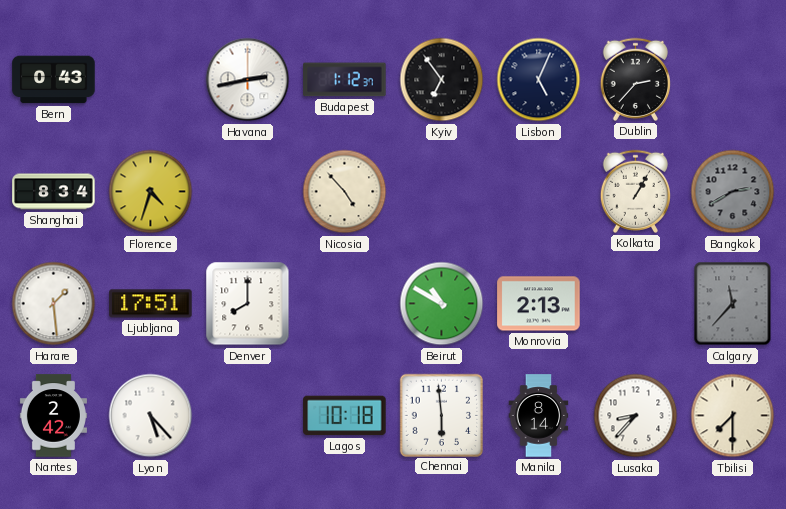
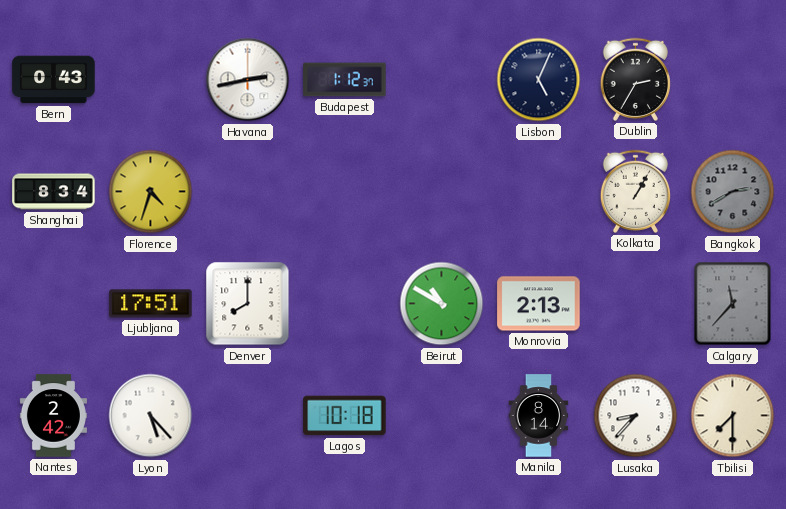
Kyiv: 6:54 -> none (442, 80)
Dublin: 2:37 -> 2:35 (635, 79)
Nicosia: 4:53 -> none (345, 192)
Harare: 1:29 -> none (54, 304)
Chennai: 5:59 -> none (441, 415)
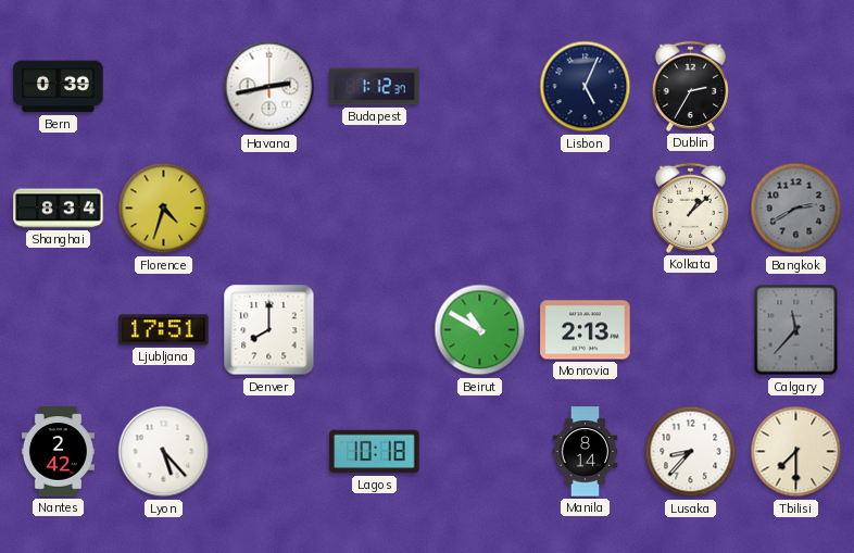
Bern: 0:43 -> 0:39 (59, 87)
Kolkata: 1:05 -> 1:08 (690, 208)
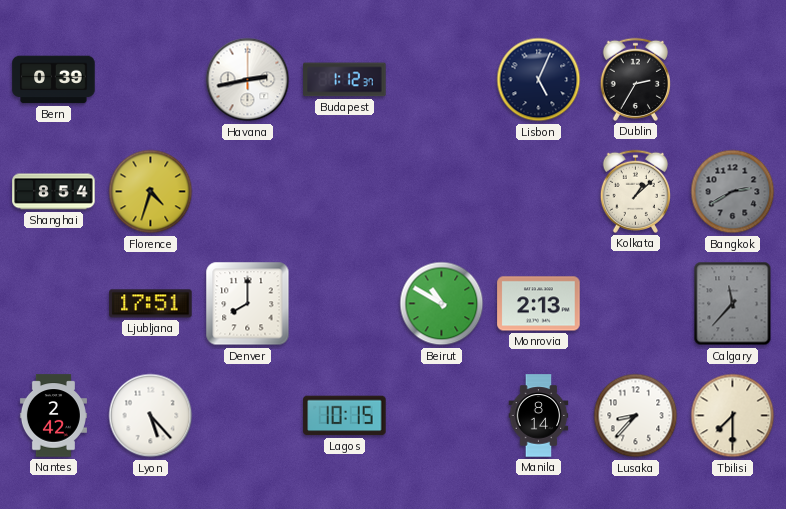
Shanghai: 8:34 -> 8:54 (54, 192)
Lagos: 10:18 -> 10:15 (345, 416)
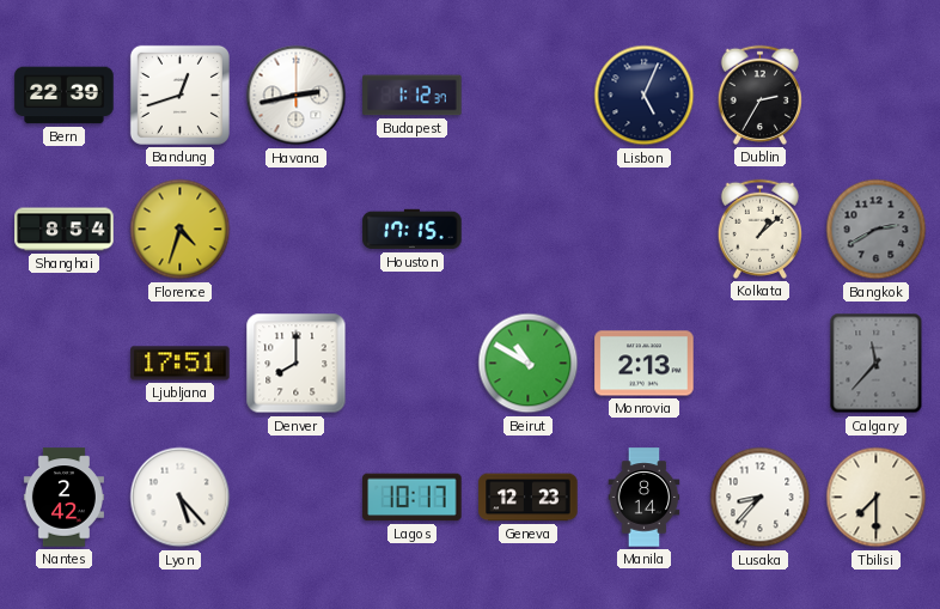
Bern: 0:39 -> 22:39 (65, 96)
Bandung: none -> 12:42 (179, 95)
Houston: none -> 17:15 (413, 230)
Lagos: 10:15 -> 10:17 (413, 498)
Geneva: none -> 12:23 (529, 498)
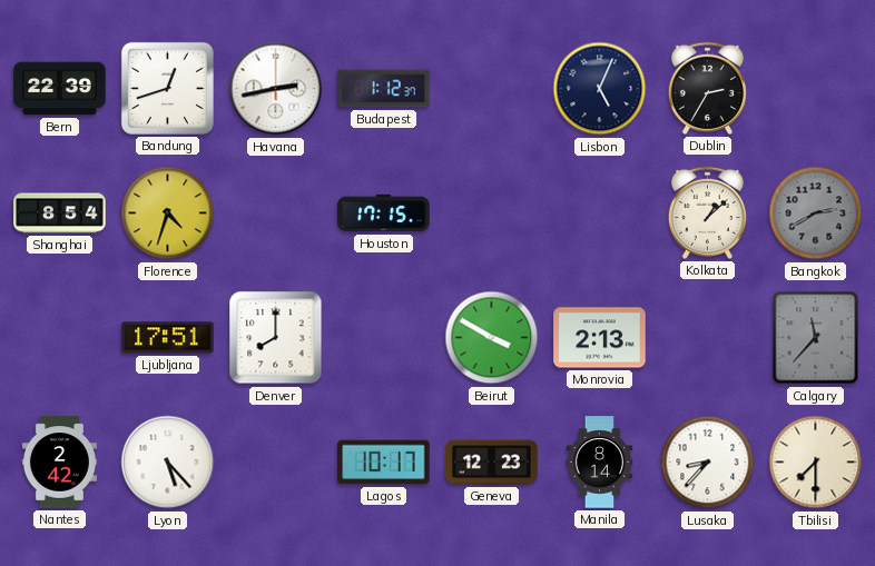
Beirut: 10:50 -> 3:50 (492, 338)
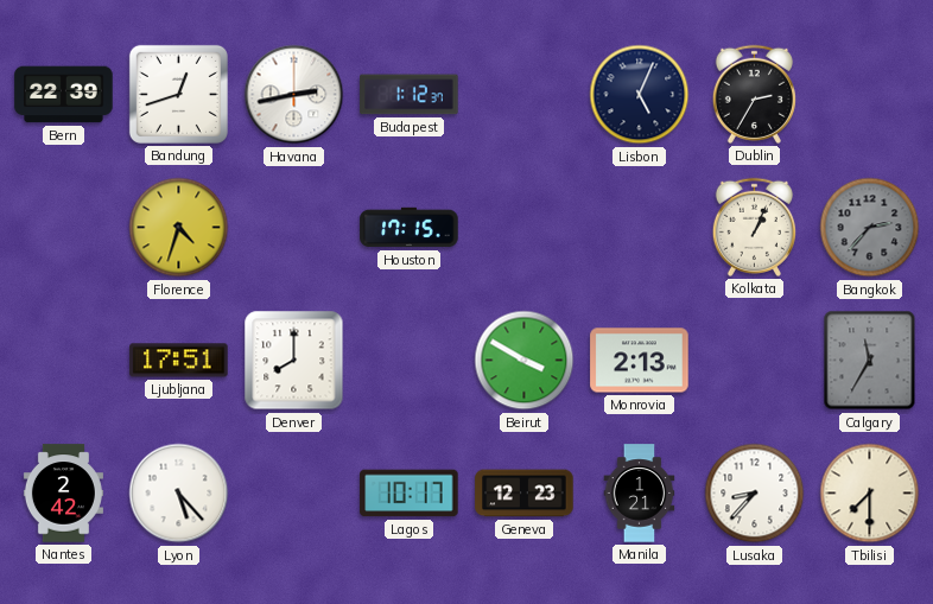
Shanghai: 8:54 -> none (60, 214)
Kolkata: 1:08 -> 1:04 (754, 227)
Bangkok: 2:40 -> 2:37 (870, 228)
Calgary: 11:37 -> 11:35 (870, 361)
Manila: 8:14 -> 1:21 (640, 494)
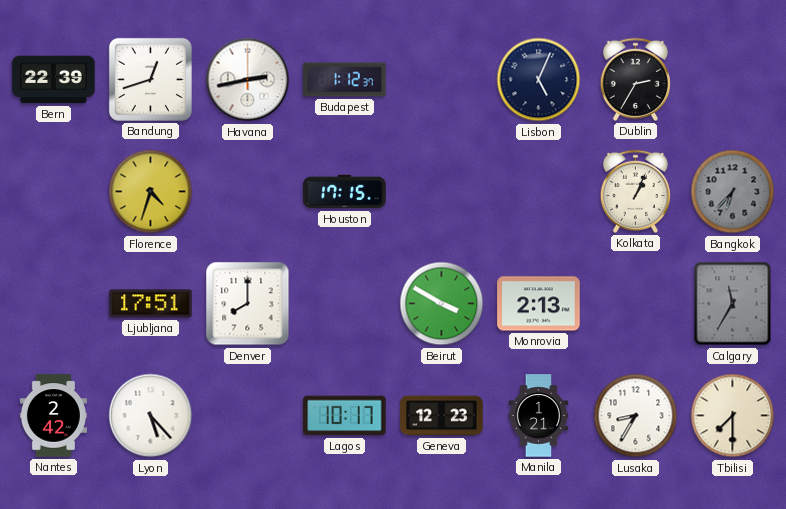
Bangkok: 2:37 -> 6:37 (733, 192)
Lusaka: 8:37 -> 8:35 (636, 416)
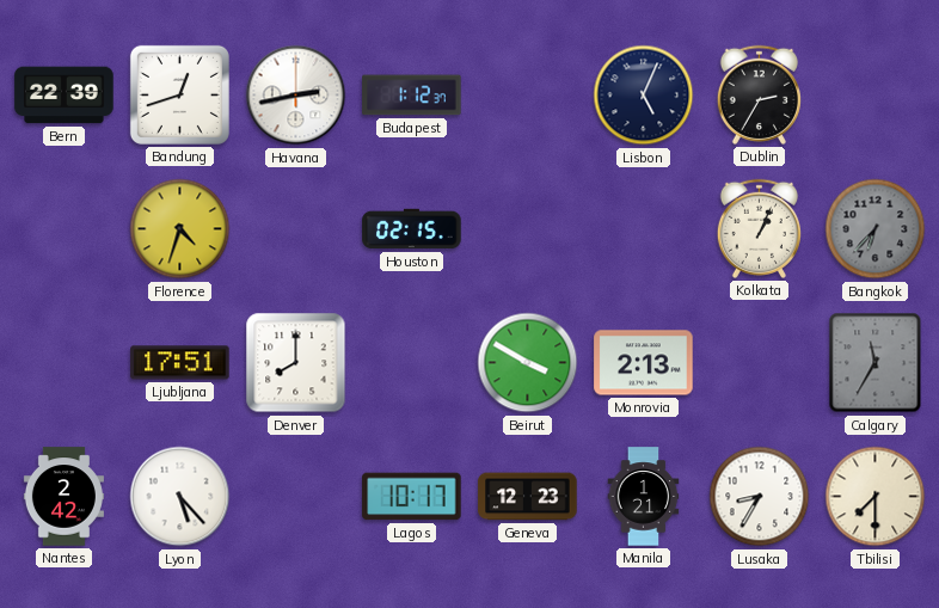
Houston: 17:15 -> 02:15 (412, 229)
